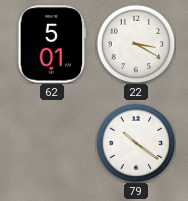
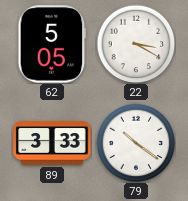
62: 5:01 -> 5:05 (52, 44)
89: none -> 3:33 (52, 143)
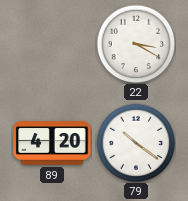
62: 5:05 -> none (52, 44)
89: 3:33 -> 4:20 (52, 143)
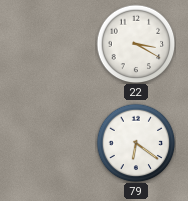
89: 4:20 -> none (52, 143)
79: 10:21 -> 6:21 (136, 143)
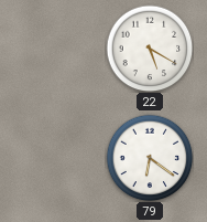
22: 3:20 -> 5:20 (150, 49)
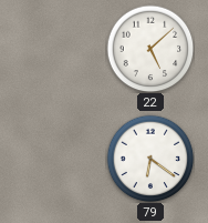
22: 5:20 -> 5:08 (150, 49)
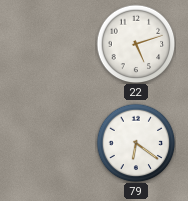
22: 5:08 -> 5:12 (136, 44)
